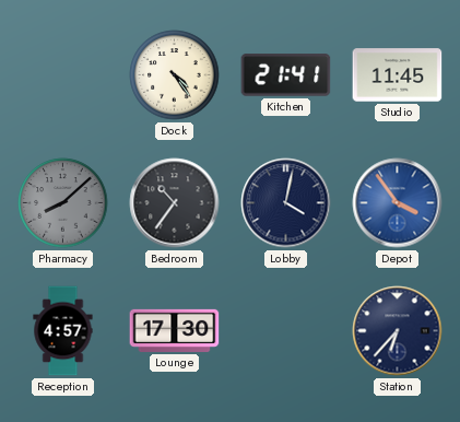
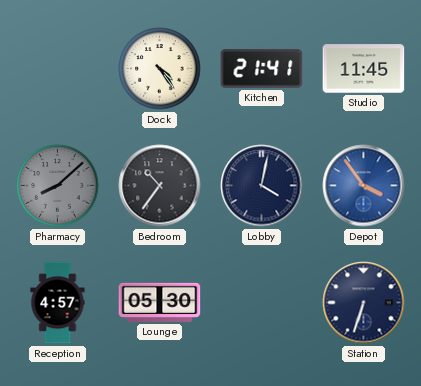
Lounge: 17:30 -> 05:30 (160, 302)
Station: 6:37 -> 6:33 (364, 303)
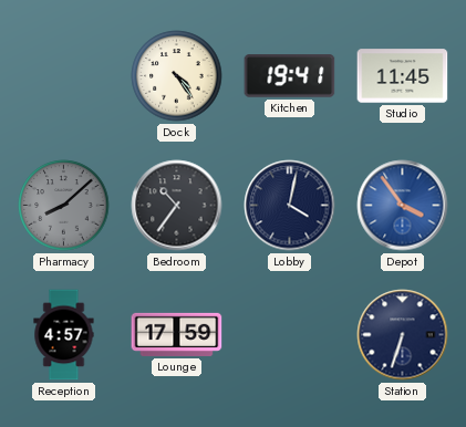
Kitchen: 21:41 -> 19:41 (290, 76)
Lounge: 05:30 -> 17:59 (177, 334)
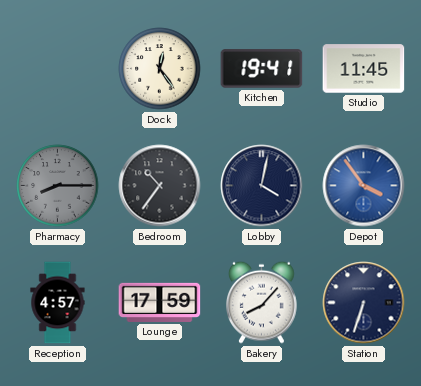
Dock: 4:24 -> 12:24 (160, 69)
Pharmacy: 8:08 -> 8:15 (58, 186)
Bakery: none -> 8:07 (262, 302)
